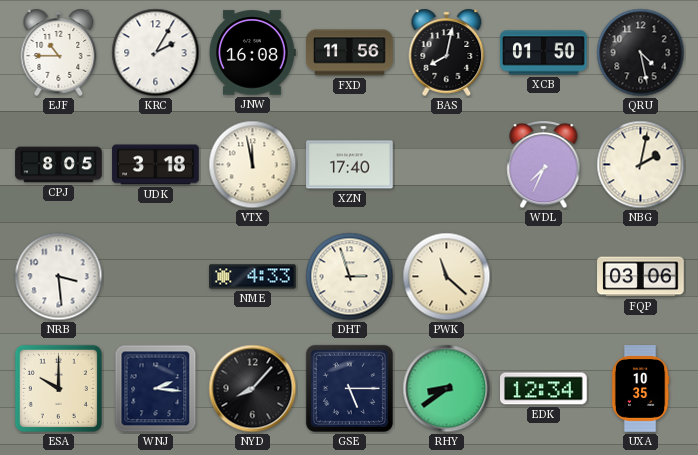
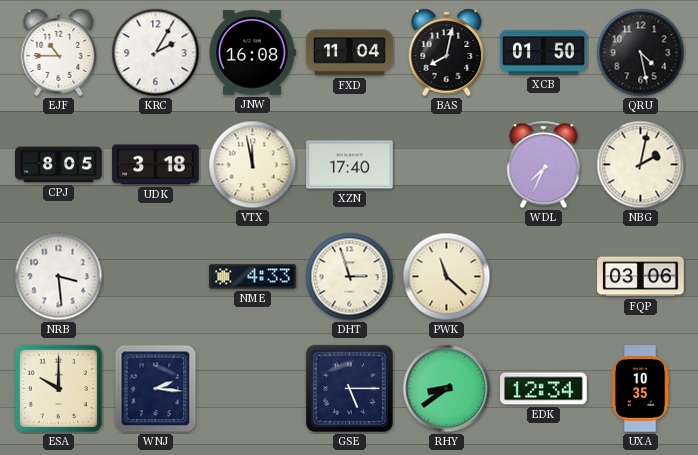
FXD: 11:56 -> 11:04 (350, 53)
NYD: 8:07 -> none (253, 389)
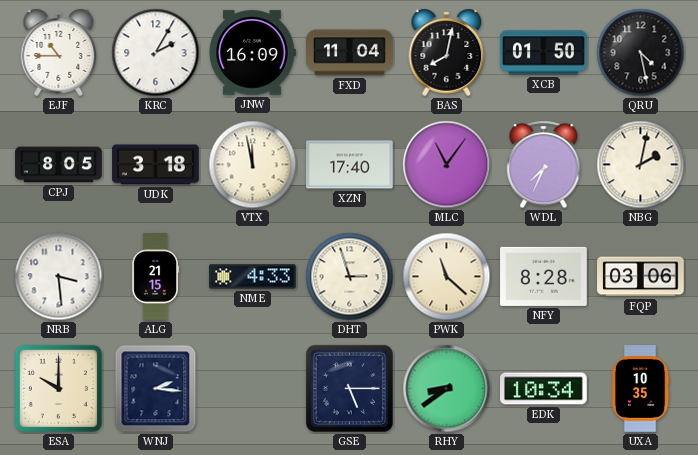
JNW: 16:08 -> 16:09 (252, 53)
MLC: none -> 11:06 (447, 165)
ALG: none -> 21:15 (156, 277)
NFY: none -> 8:28 (544, 276)
EDK: 12:34 -> 10:34 (544, 389)
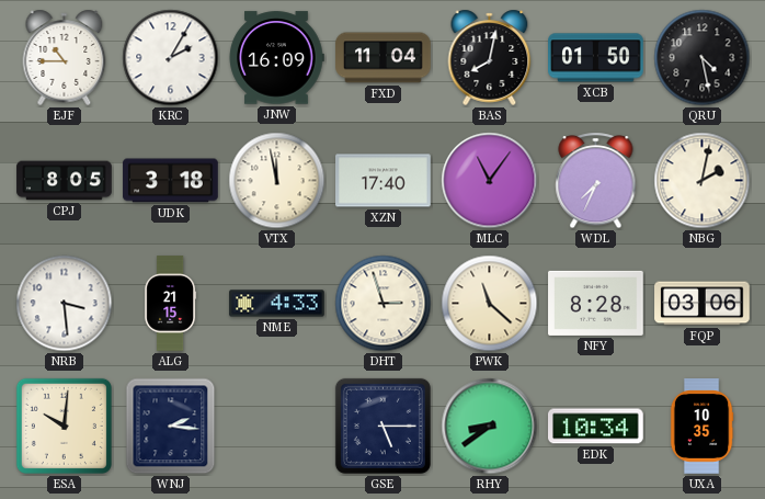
ESA: 10:00 -> 10:01 (64, 426)
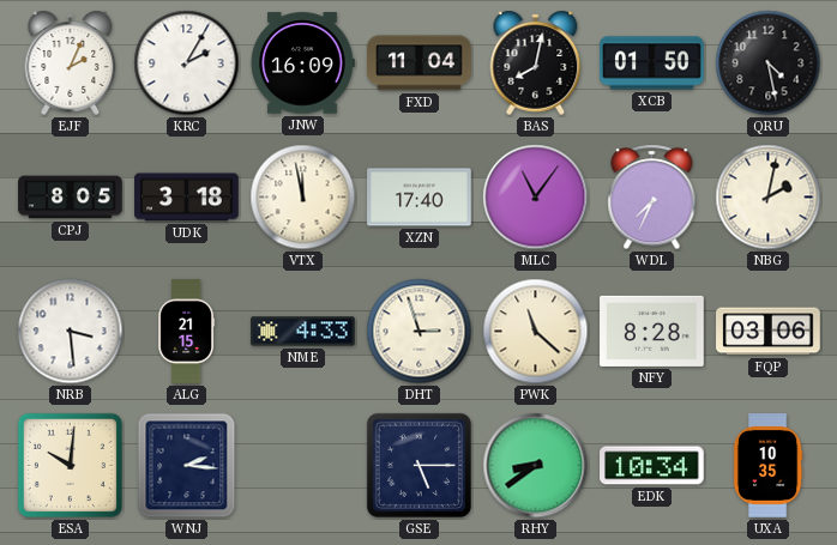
EJF: 10:45 -> 2:04 (71, 62)
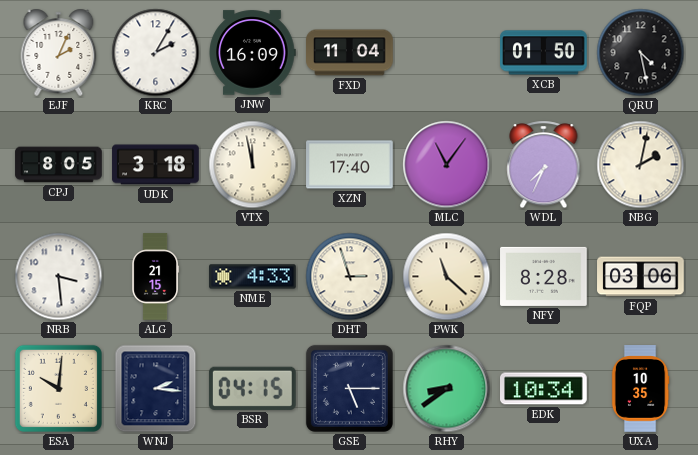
BAS: 8:02 -> none (536, 62)
BSR: none -> 04:15 (252, 388)
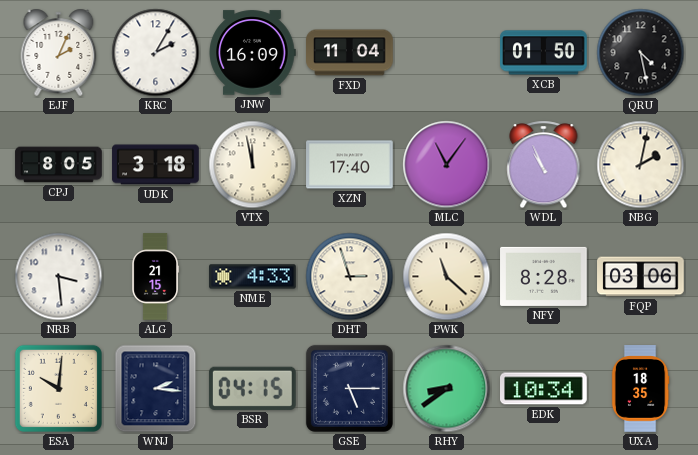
WDL: 7:34 -> 10:56 (544, 165)
UXA: 10:35 -> 18:35 (640, 389)
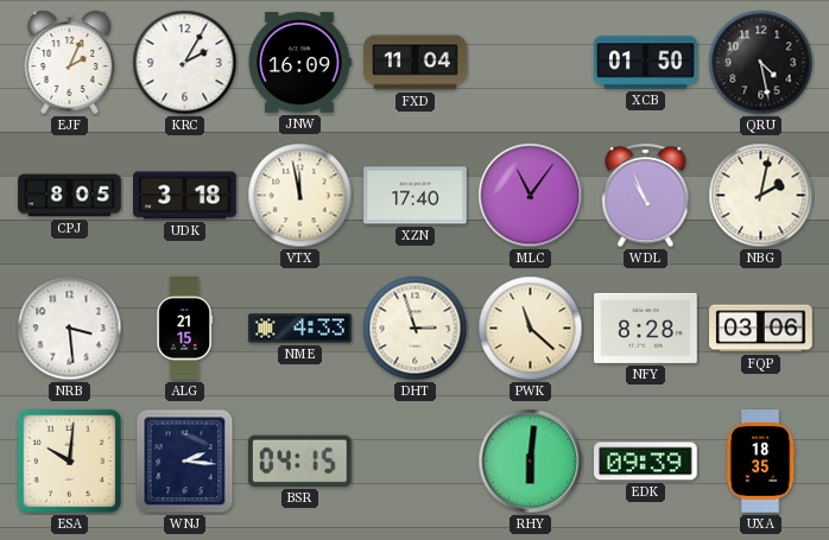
GSE: 5:15 -> none (349, 388)
RHY: 8:39 -> 6:01 (531, 462)
EDK: 10:34 -> 09:39 (646, 462)
